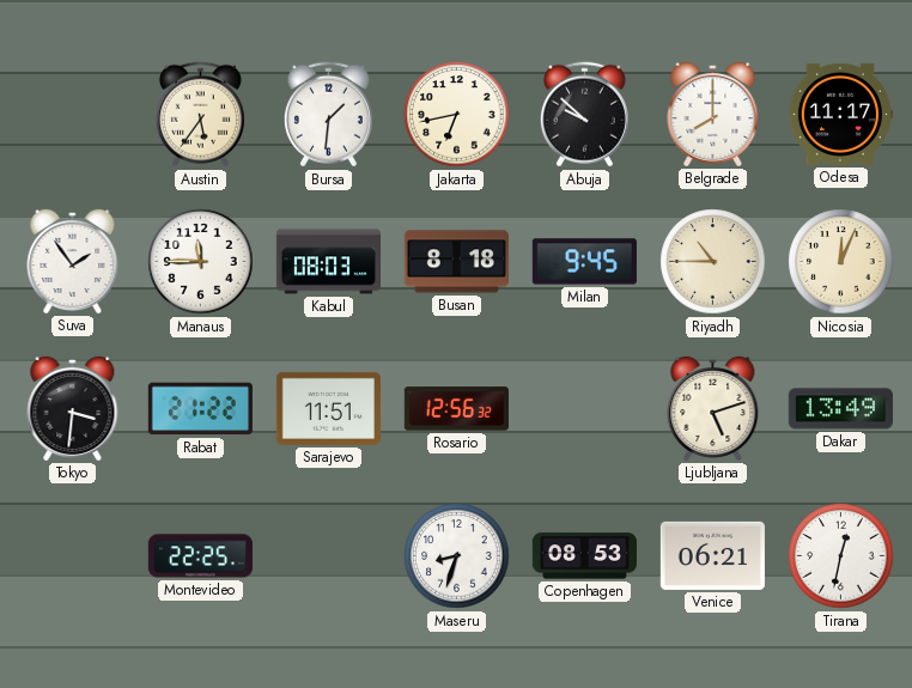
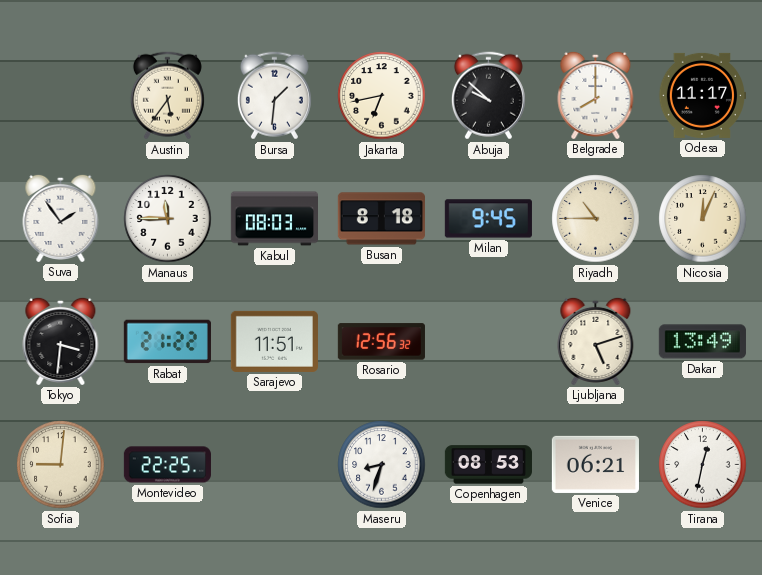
Sofia: none -> 9:01 (61, 465)
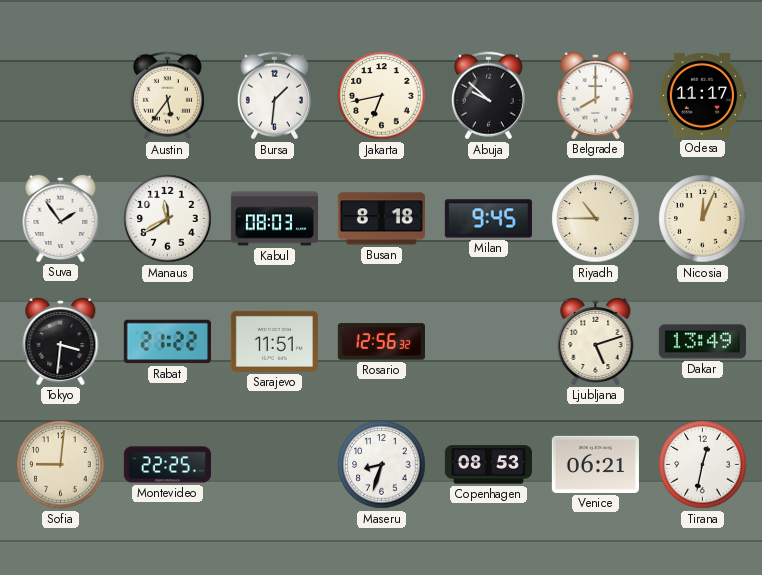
Manaus: 11:45 -> 11:40 (168, 219)
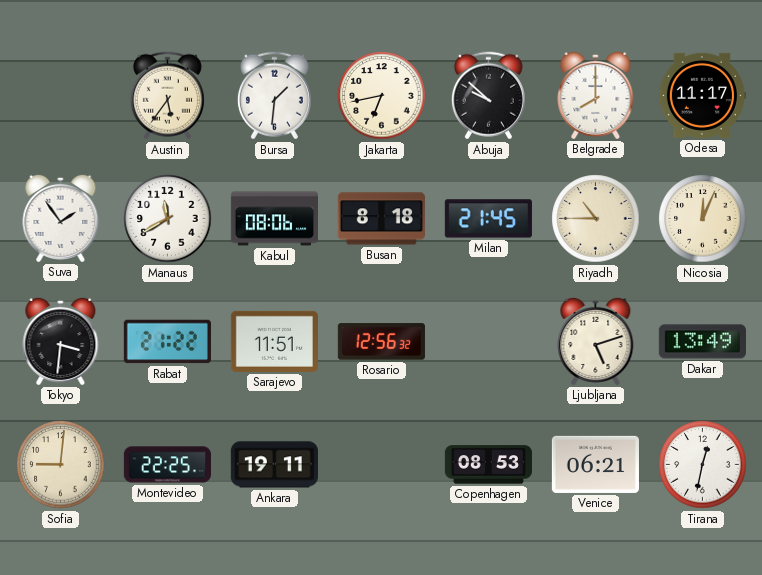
Kabul: 08:03 -> 08:06 (274, 219)
Milan: 9:45 -> 21:45 (488, 219)
Ankara: none -> 19:11 (274, 465)
Maseru: 8:33 -> none (382, 465)
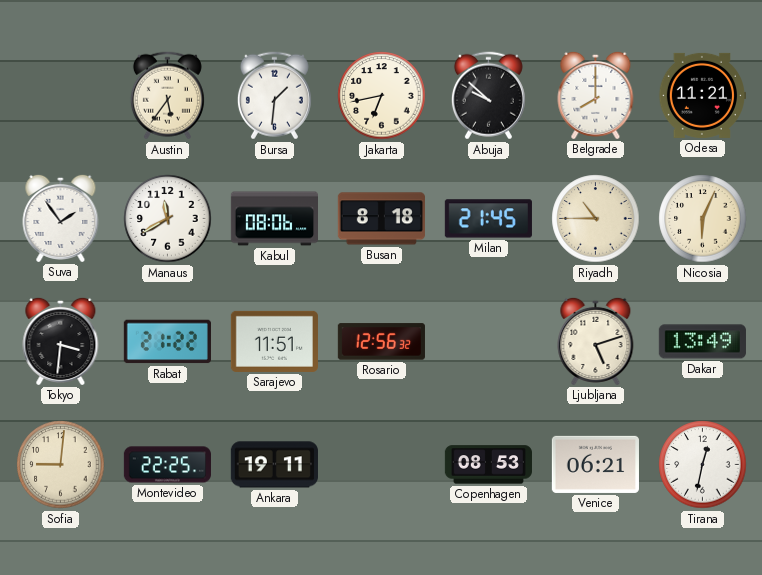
Odesa: 11:17 -> 11:21 (702, 95)
Nicosia: 12:04 -> 6:04 (703, 219)
